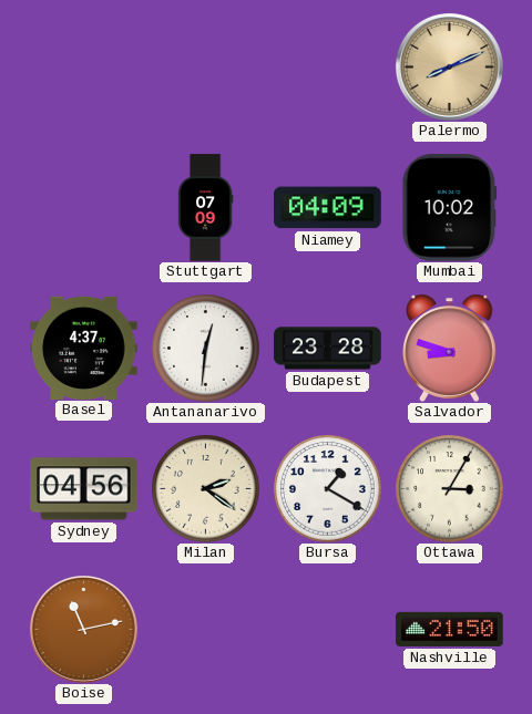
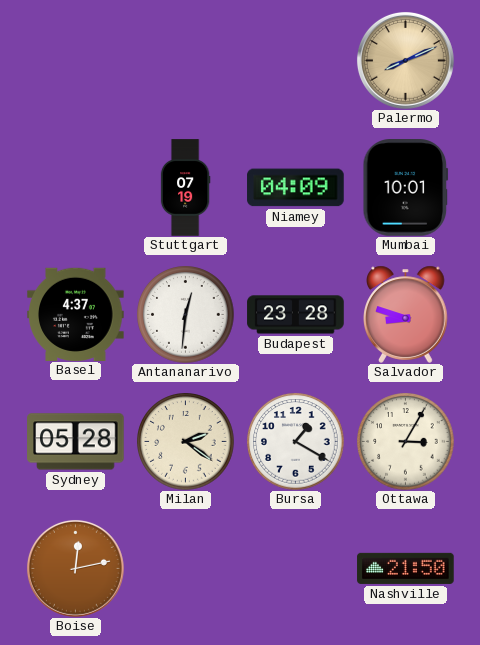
Stuttgart: 07:09 -> 07:19 (185, 188)
Mumbai: 10:02 -> 10:01 (406, 188)
Sydney: 04:56 -> 05:28 (76, 442)
Boise: 11:13 -> 12:13 (75, 568)
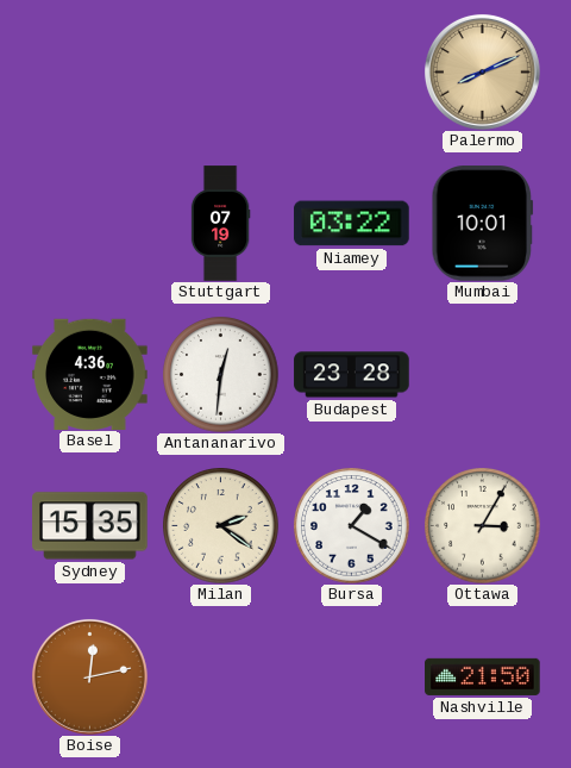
Niamey: 04:09 -> 03:22 (352, 224)
Basel: 4:37 -> 4:36 (90, 374)
Salvador: 8:48 -> none (406, 314)
Sydney: 05:28 -> 15:35 (90, 526)
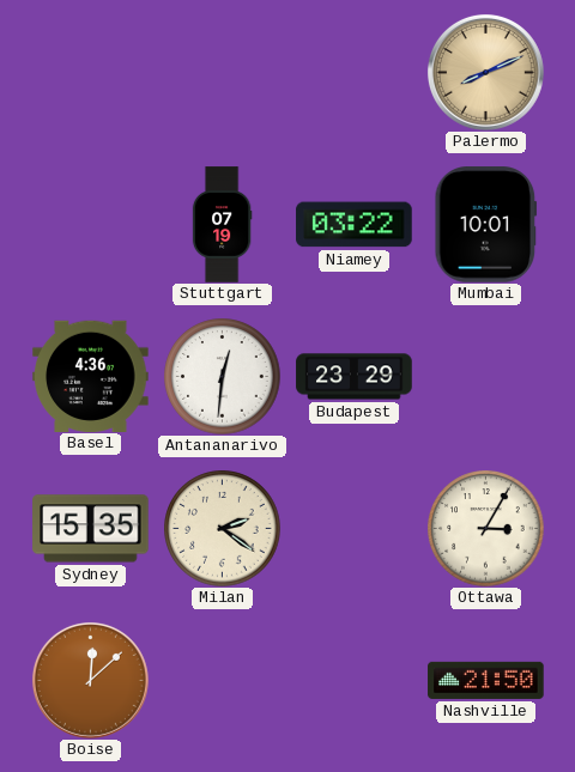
Budapest: 23:28 -> 23:29 (355, 377)
Bursa: 1:20 -> none (352, 526)
Boise: 12:13 -> 12:08 (90, 680)
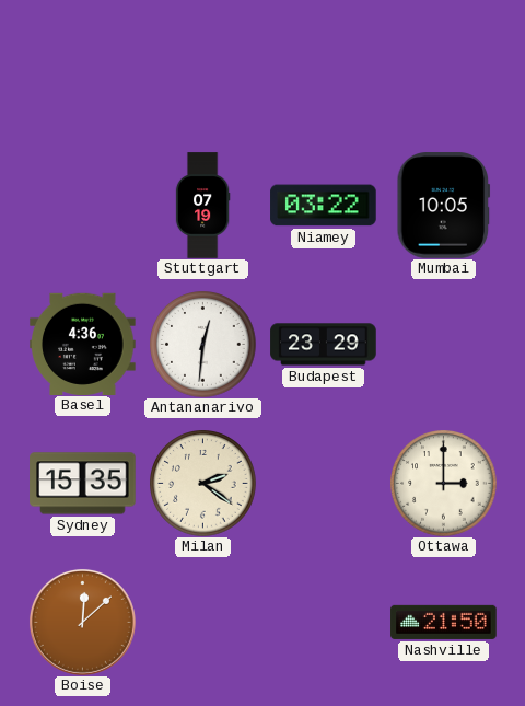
Palermo: 8:11 -> none (485, 72)
Mumbai: 10:01 -> 10:05 (444, 206)
Ottawa: 3:05 -> 3:00 (444, 484)
